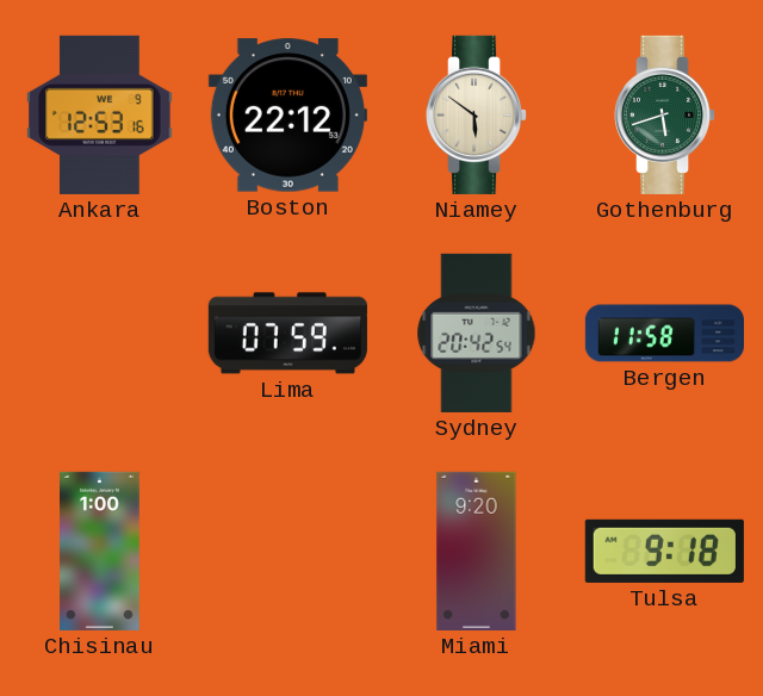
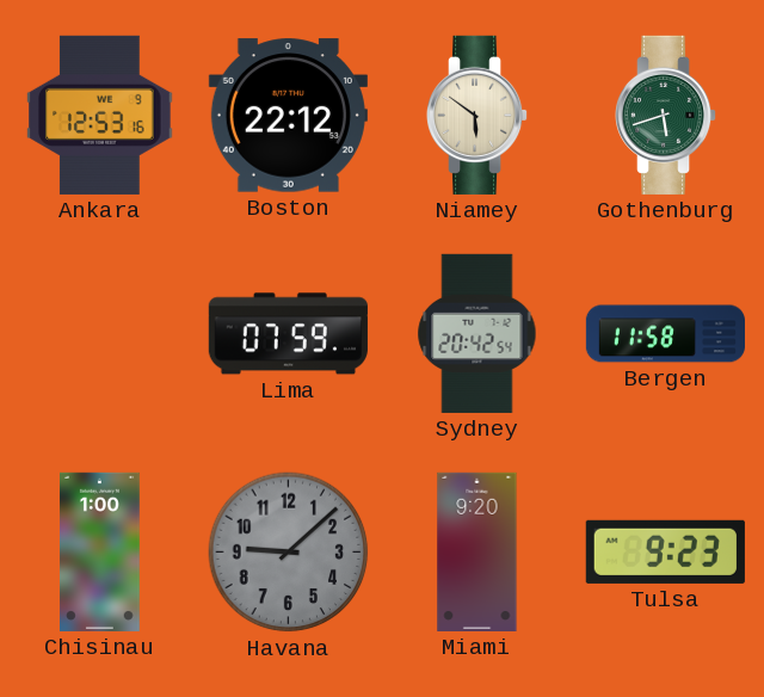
Havana: none -> 9:08 (289, 553)
Tulsa: 9:18 -> 9:23 (665, 551)
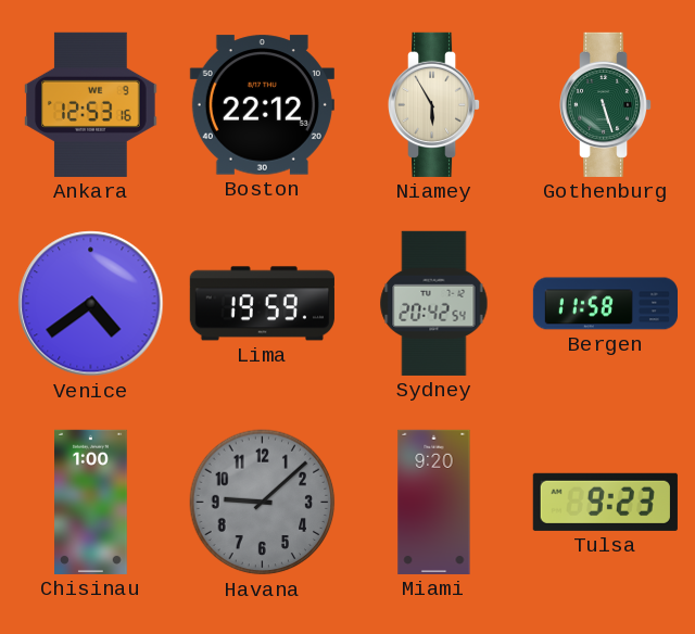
Niamey: 5:51 -> 5:55 (435, 104)
Gothenburg: 5:42 -> 5:27 (607, 104)
Venice: none -> 4:39 (91, 304)
Lima: 07:59 -> 19:59 (262, 304)
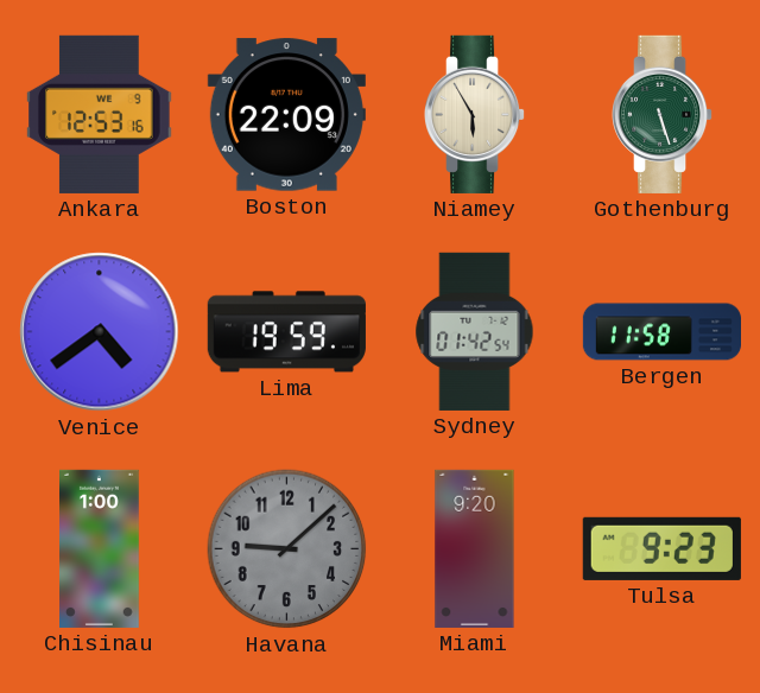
Boston: 22:12 -> 22:09 (286, 115)
Sydney: 20:42 -> 01:42 (475, 331)
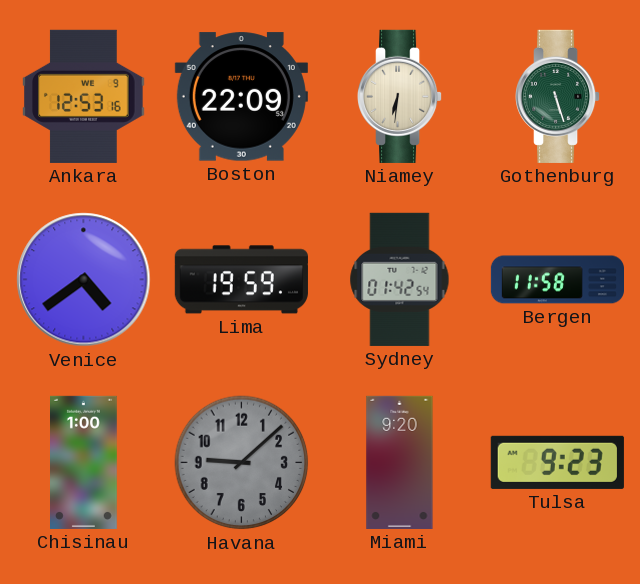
Niamey: 5:55 -> 6:31 (401, 96)
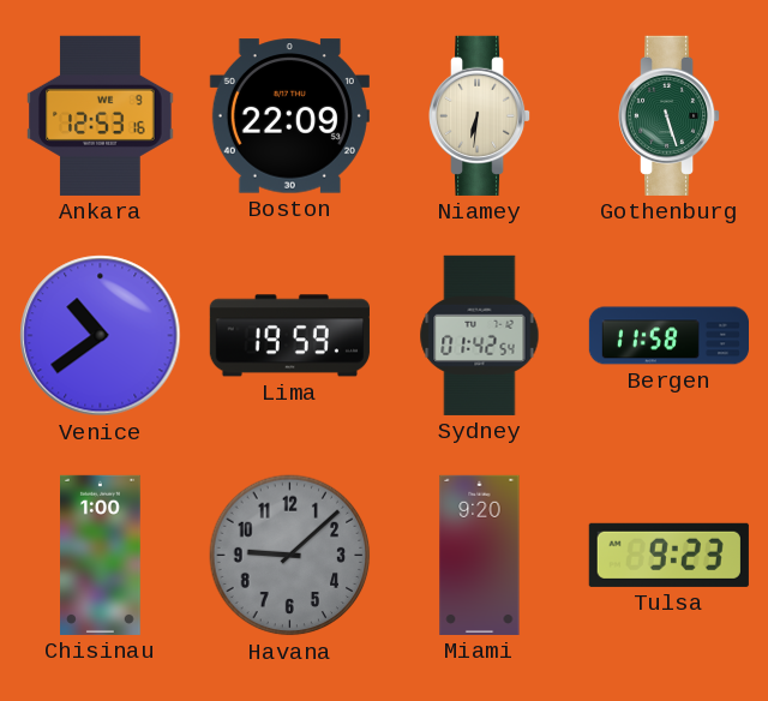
Venice: 4:39 -> 10:39 (101, 336)
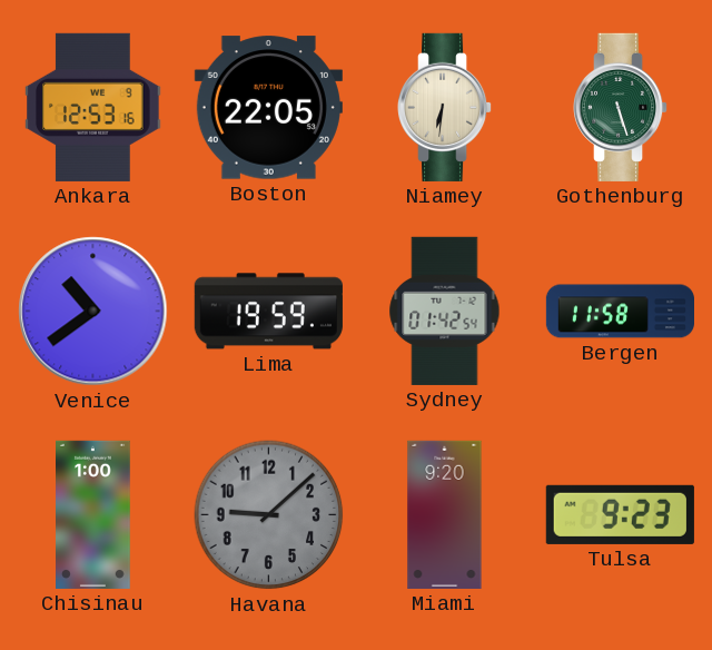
Boston: 22:09 -> 22:05 (268, 108)
